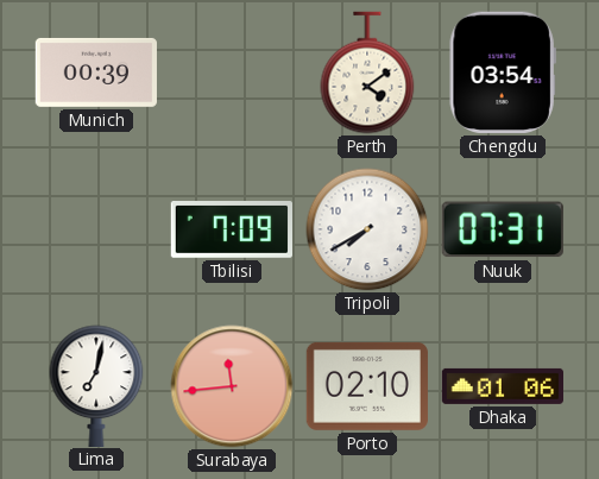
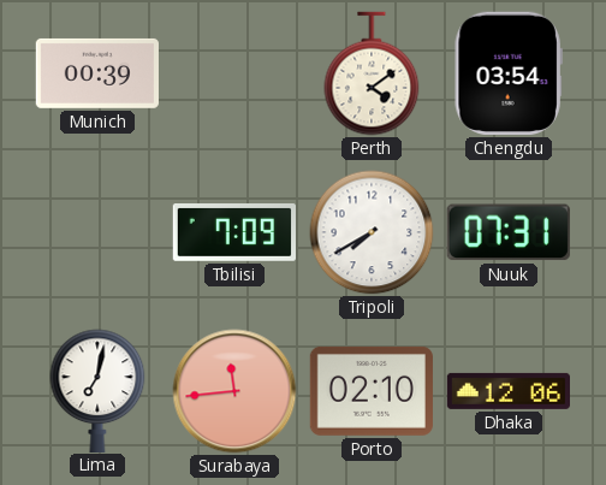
Dhaka: 01:06 -> 12:06 (507, 391)
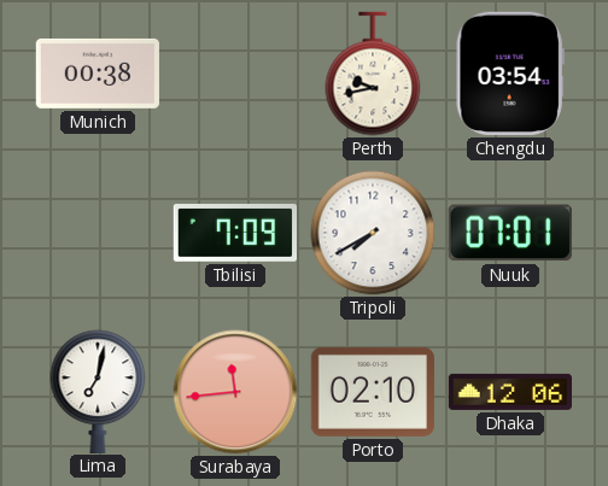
Munich: 00:39 -> 00:38 (98, 74)
Perth: 4:09 -> 9:43 (373, 74)
Nuuk: 07:31 -> 07:01 (510, 233)
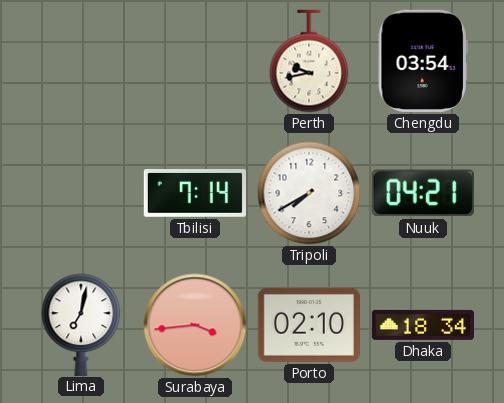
Munich: 00:38 -> none (98, 74)
Tbilisi: 7:09 -> 7:14 (194, 194)
Nuuk: 07:01 -> 04:21 (423, 193)
Surabaya: 11:44 -> 3:44 (195, 325)
Dhaka: 12:06 -> 18:34 (422, 325)
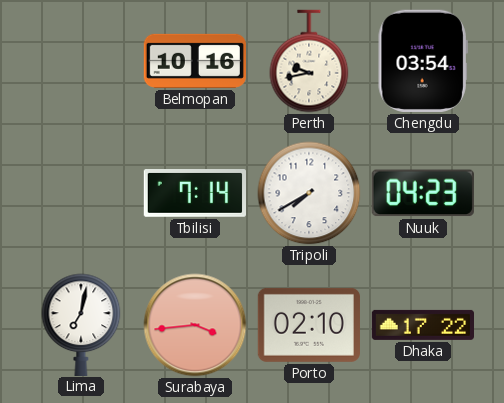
Belmopan: none -> 10:16 (194, 61)
Nuuk: 04:21 -> 04:23 (423, 193)
Dhaka: 18:34 -> 17:22 (422, 325)
